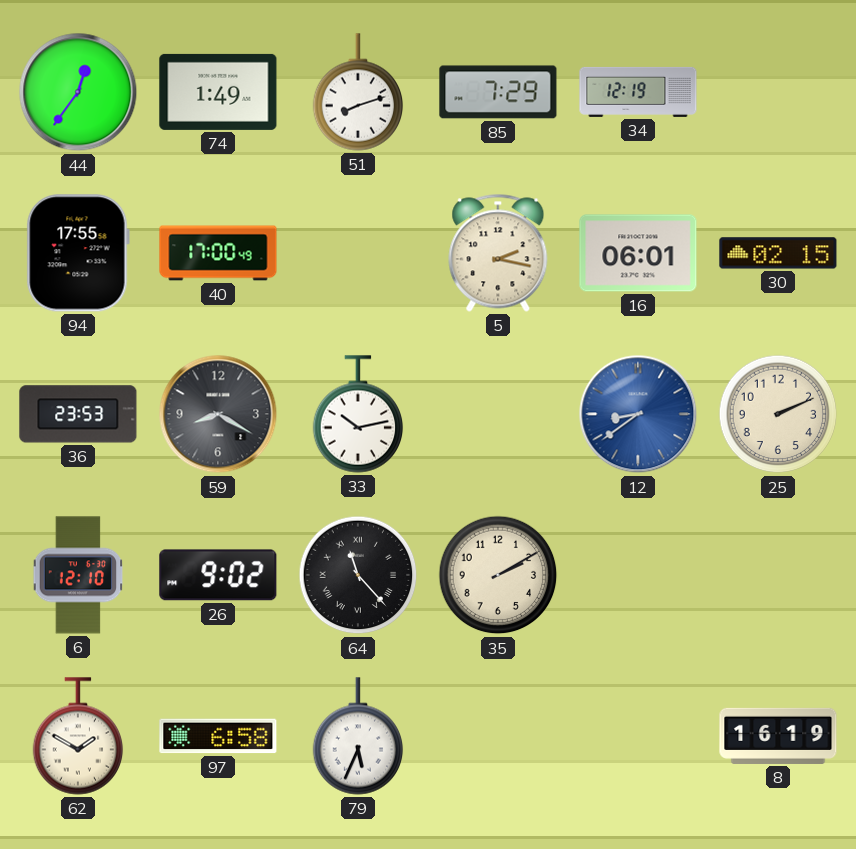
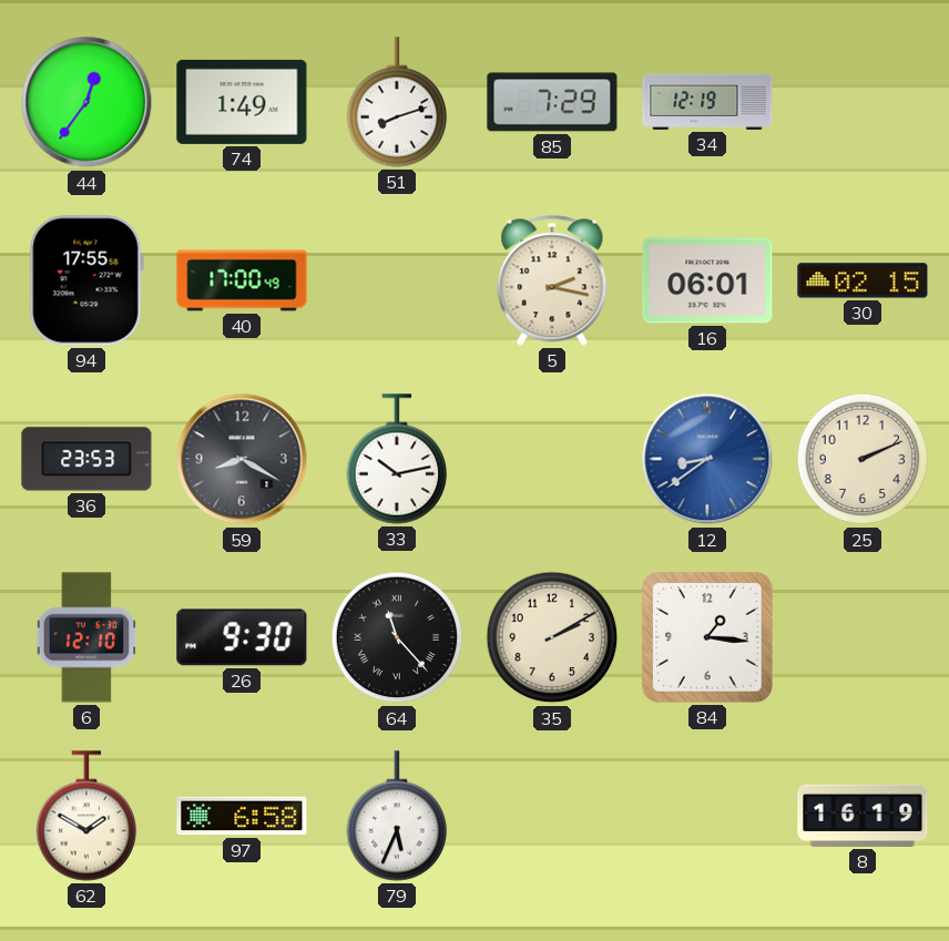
26: 9:02 -> 9:30 (242, 637)
84: none -> 1:16 (707, 637)
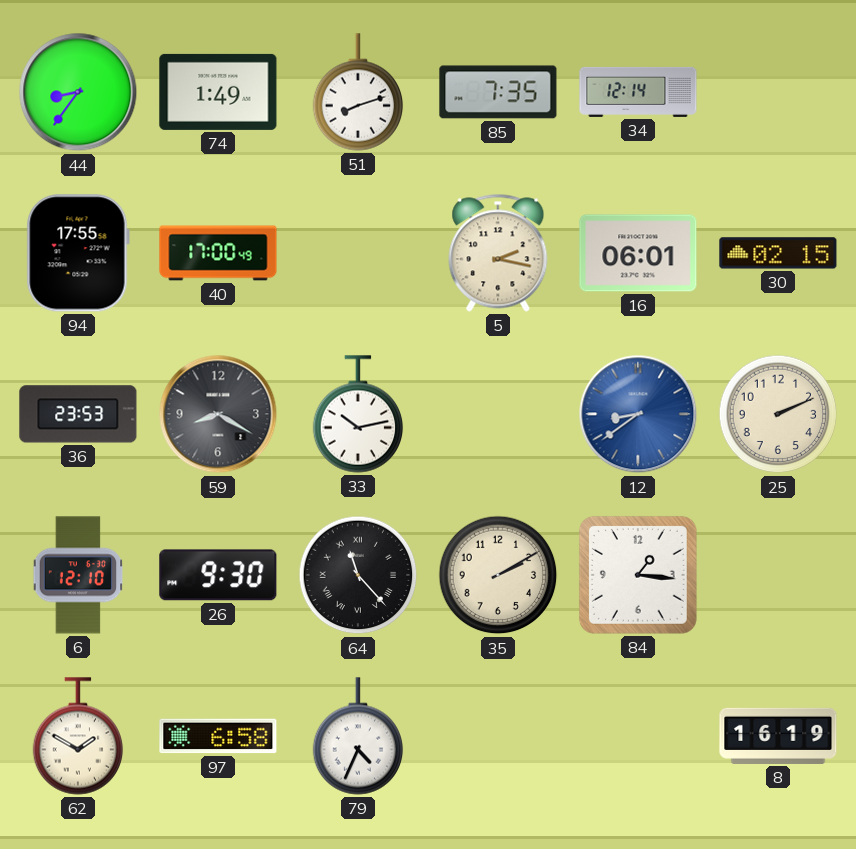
44: 12:36 -> 8:36 (78, 92)
85: 7:29 -> 7:35 (498, 92)
34: 12:19 -> 12:14 (638, 92)
79: 5:34 -> 4:34 (358, 736)
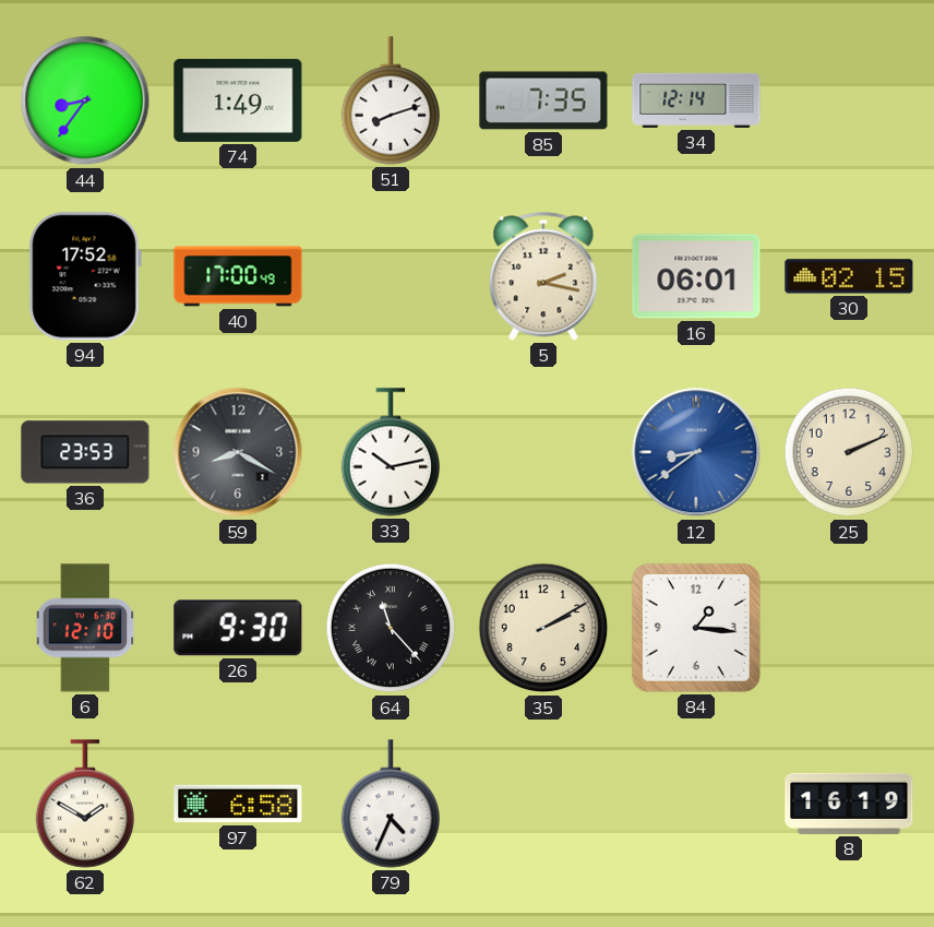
94: 17:55 -> 17:52 (85, 276)
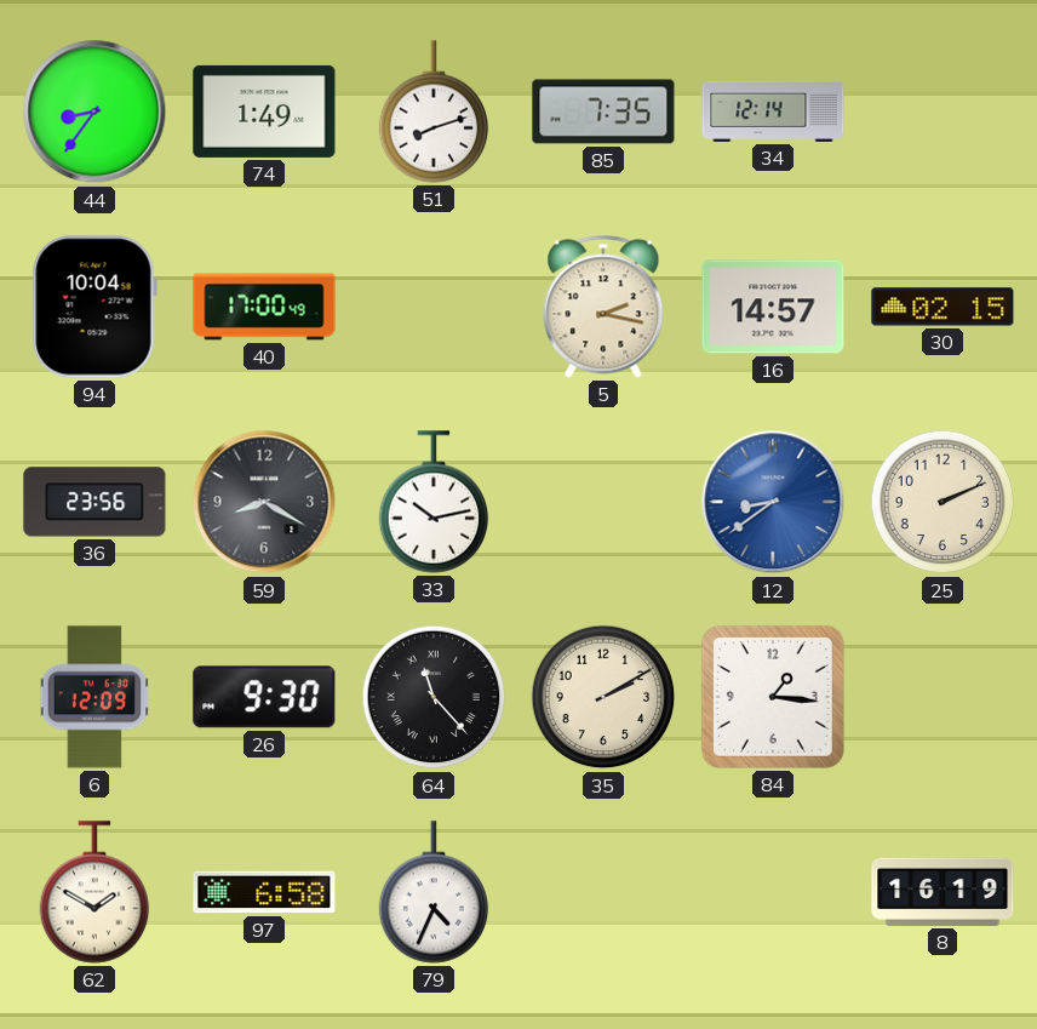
94: 17:52 -> 10:04 (94, 307)
16: 06:01 -> 14:57 (773, 307)
36: 23:53 -> 23:56 (94, 502)
6: 12:10 -> 12:09 (94, 697)
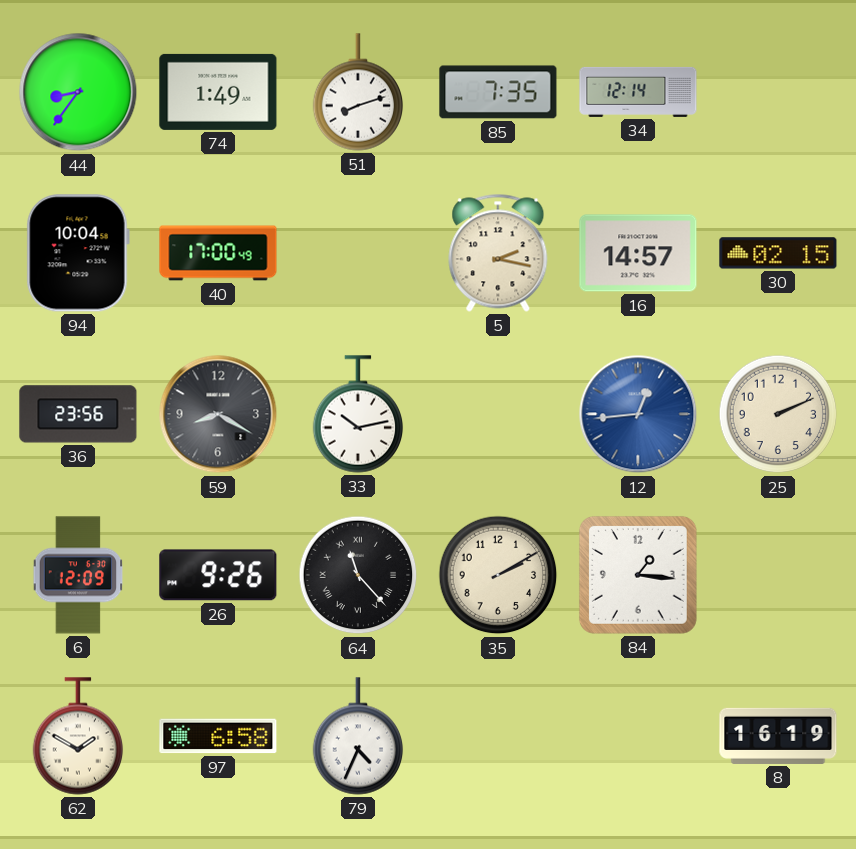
12: 8:39 -> 12:44 (638, 414)
26: 9:30 -> 9:26 (218, 575)
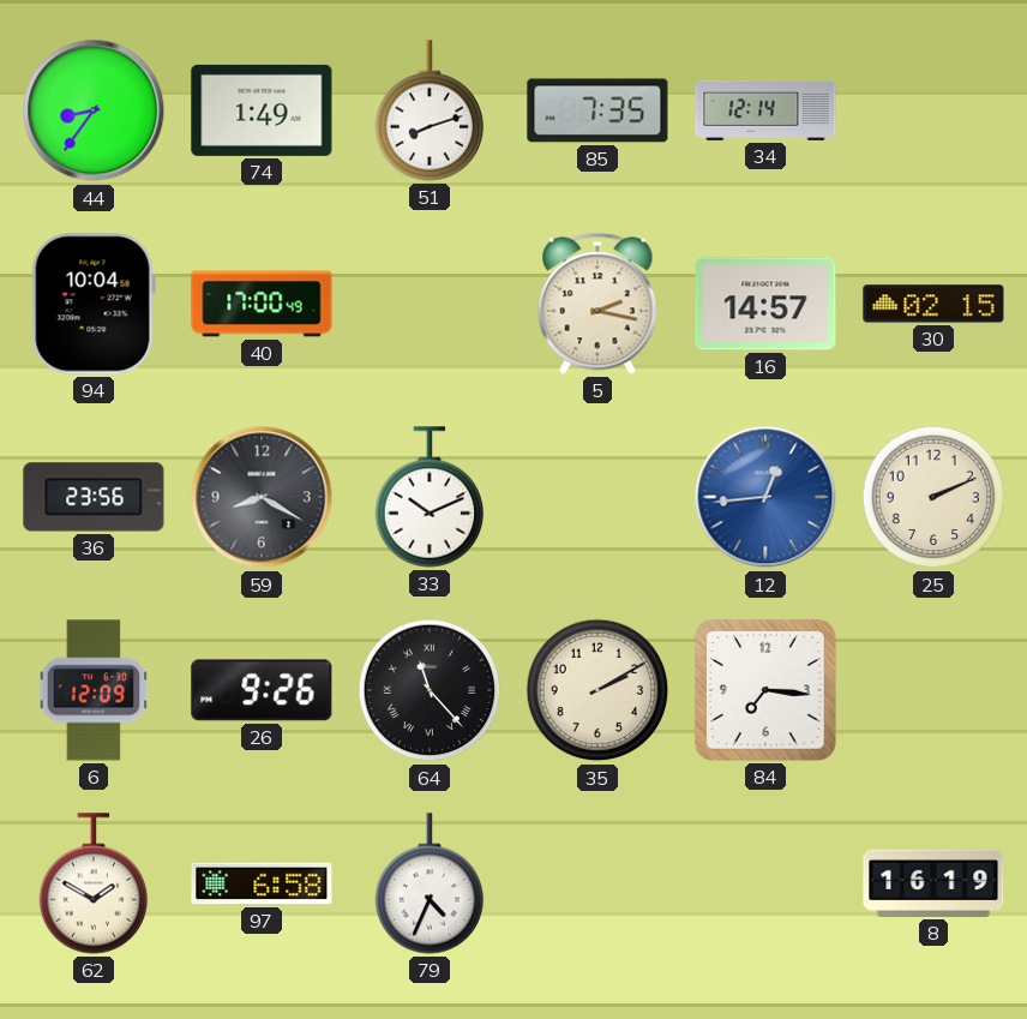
33: 10:13 -> 10:11 (430, 497)
84: 1:16 -> 7:16 (765, 690)
